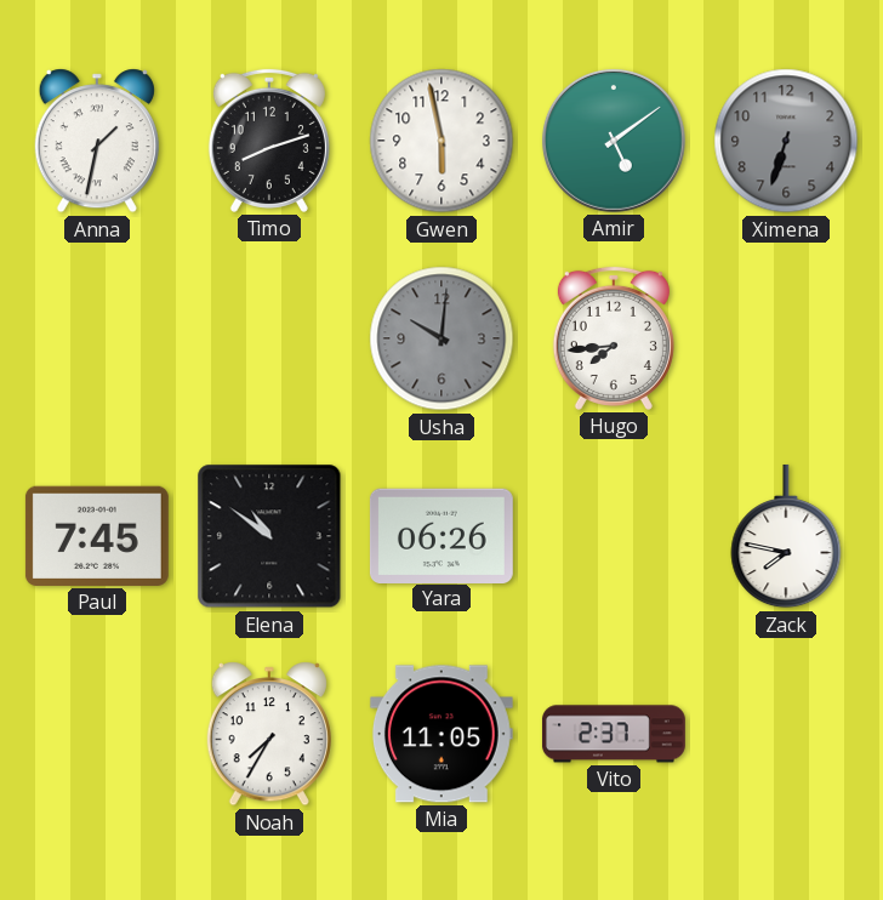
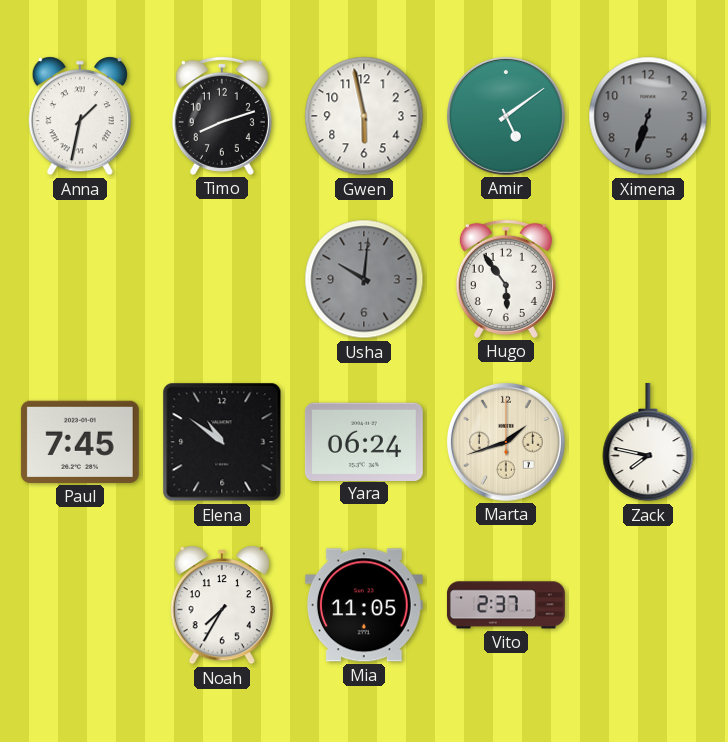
Hugo: 7:44 -> 5:54 (506, 279)
Yara: 06:26 -> 06:24 (364, 441)
Marta: none -> 1:42 (506, 442)
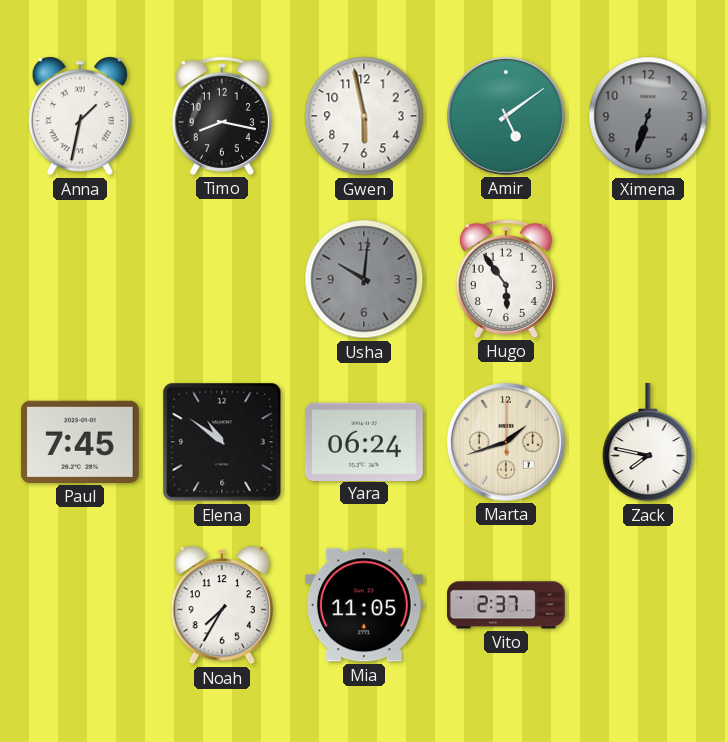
Timo: 8:12 -> 8:17 (222, 116)
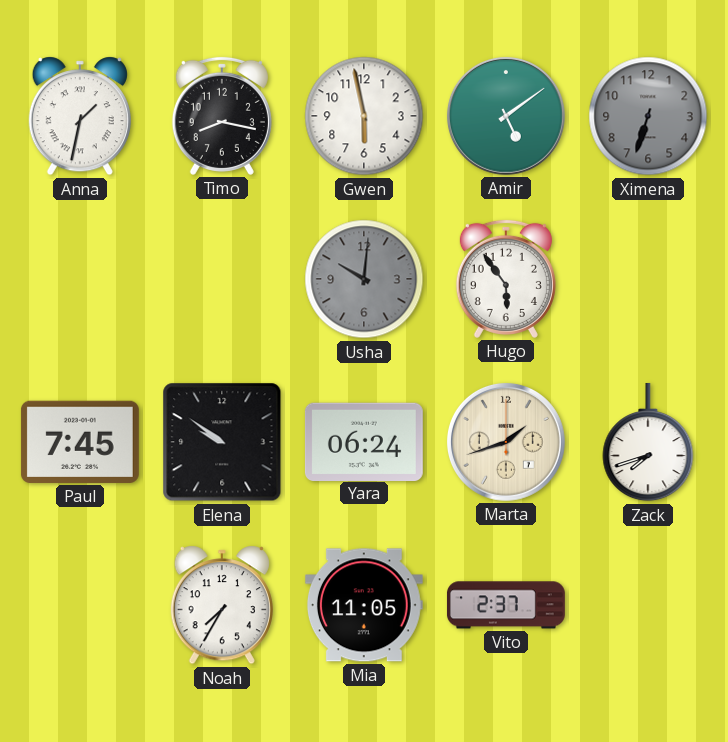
Elena: 10:51 -> 9:51 (222, 442)
Zack: 7:47 -> 7:42 (648, 442)
